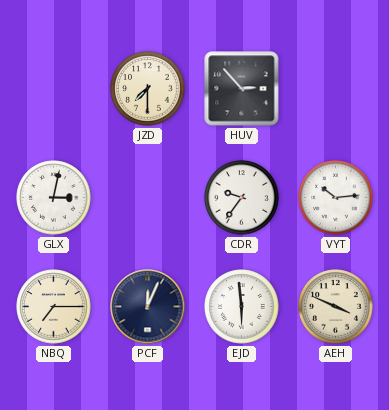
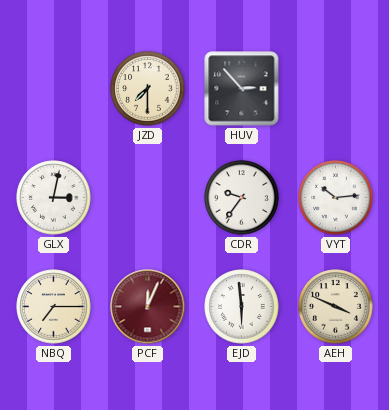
PCF dial: navy -> burgundy (148, 307)
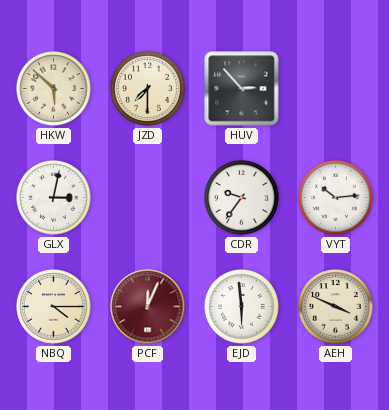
HKW: none -> 5:52 (54, 89)
NBQ: 7:15 -> 4:15 (54, 307)
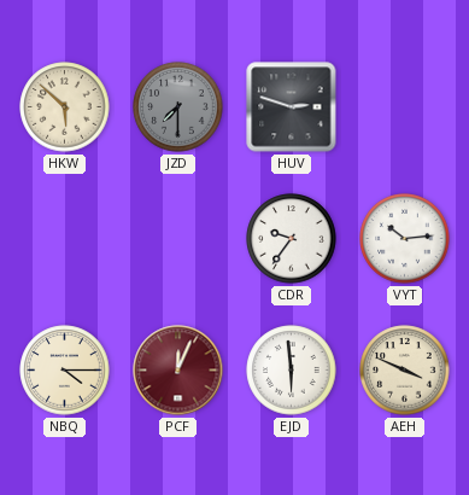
JZD dial: cream -> grey (178, 107)
HUV: 2:53 -> 2:48 (292, 107)
GLX: 3:02 -> none (54, 198)
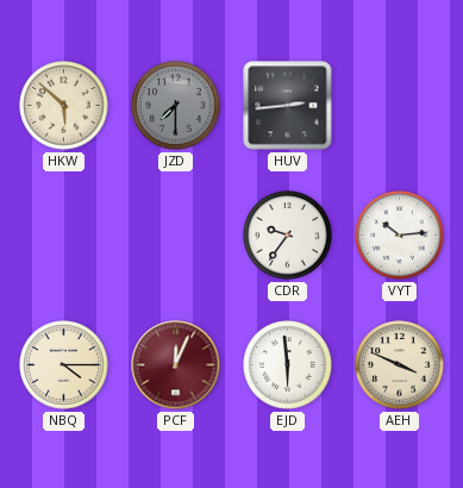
HUV: 2:48 -> 2:44 (288, 106)
